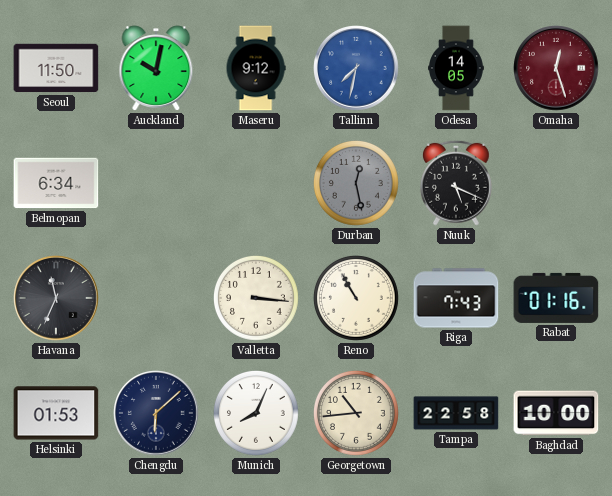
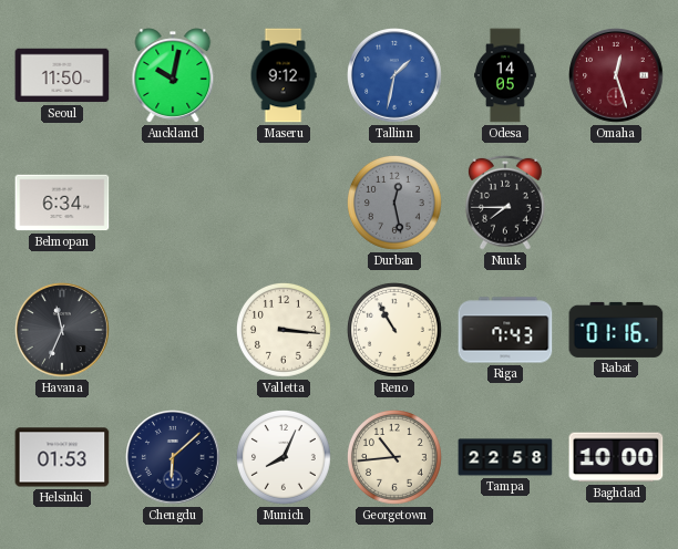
Tallinn: 7:32 -> 1:32 (394, 75)
Nuuk: 5:19 -> 7:45 (506, 203)
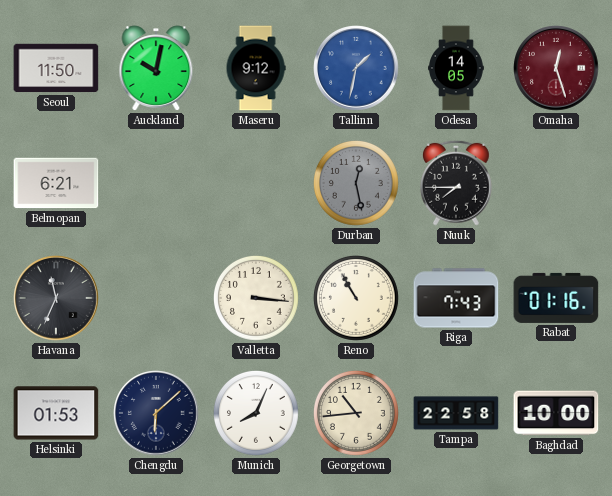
Belmopan: 6:34 -> 6:21 (56, 183)
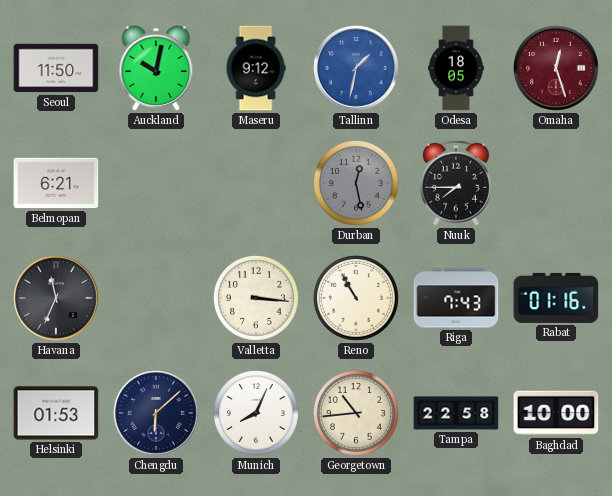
Odesa: 14:05 -> 18:05 (457, 68)
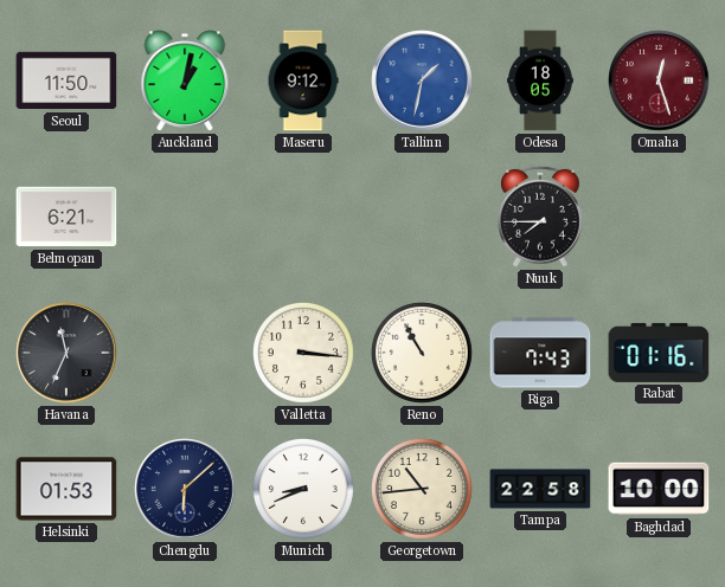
Auckland: 10:02 -> 1:02 (185, 80)
Durban: 12:28 -> none (357, 184)
Munich: 8:04 -> 8:41 (304, 490)
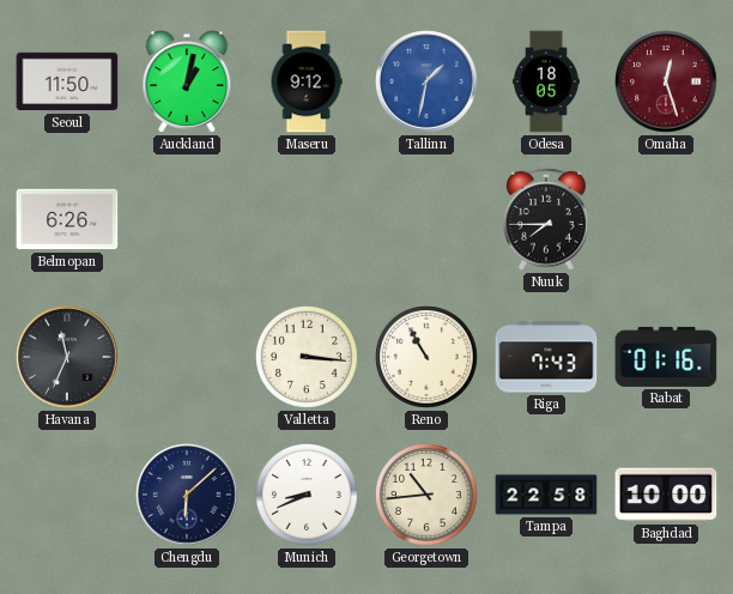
Belmopan: 6:21 -> 6:26 (67, 219)
Helsinki: 01:53 -> none (66, 489)
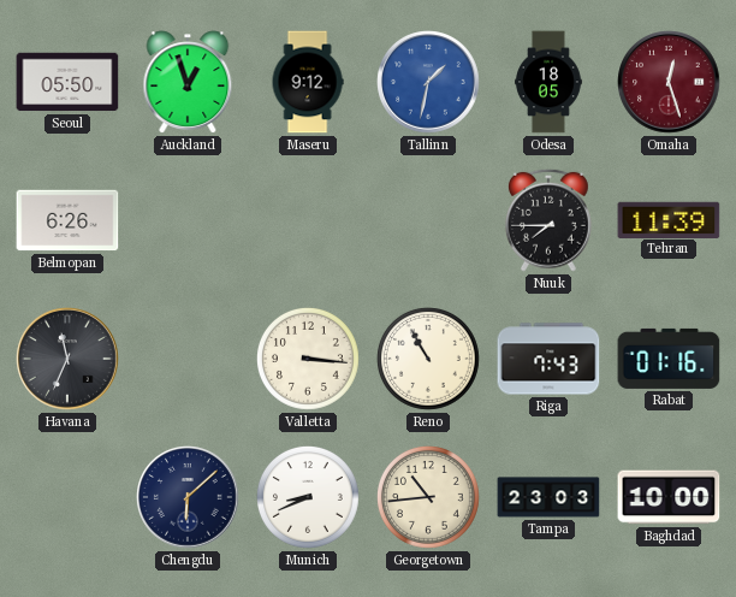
Seoul: 11:50 -> 05:50 (67, 82)
Auckland: 1:02 -> 12:57 (188, 82)
Tehran: none -> 11:39 (669, 219)
Tampa: 22:58 -> 23:03 (548, 497)
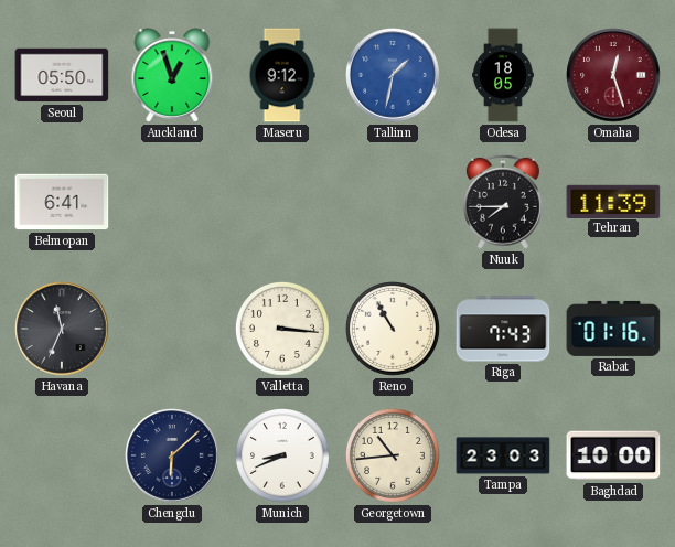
Belmopan: 6:26 -> 6:41 (62, 202)
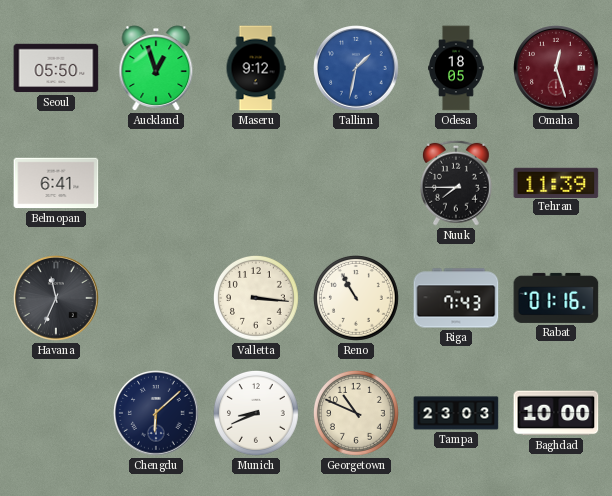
Georgetown: 10:44 -> 10:49 (357, 414)
